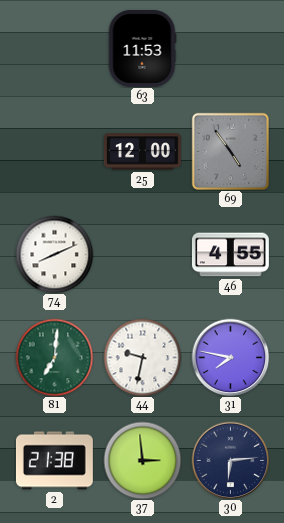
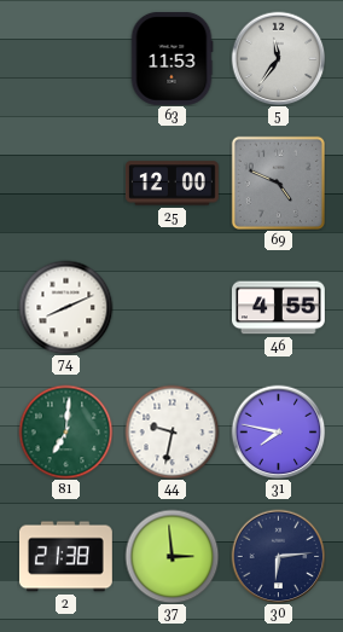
5: none -> 11:36 (278, 58)
69: 4:54 -> 4:49 (278, 182)
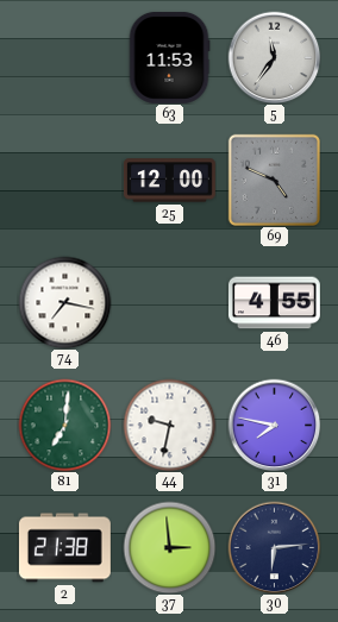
74: 8:11 -> 7:17 (64, 302)
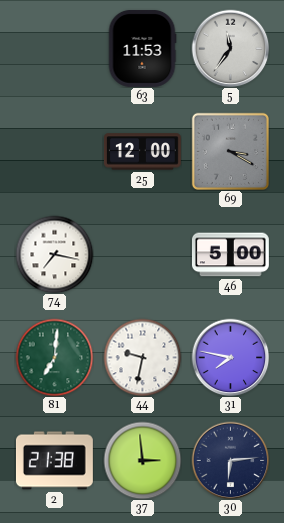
69: 4:49 -> 3:20 (230, 151)
46: 4:55 -> 5:00 (230, 255)
